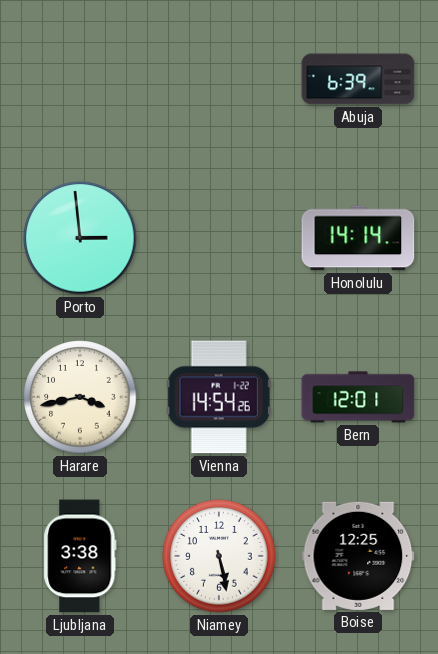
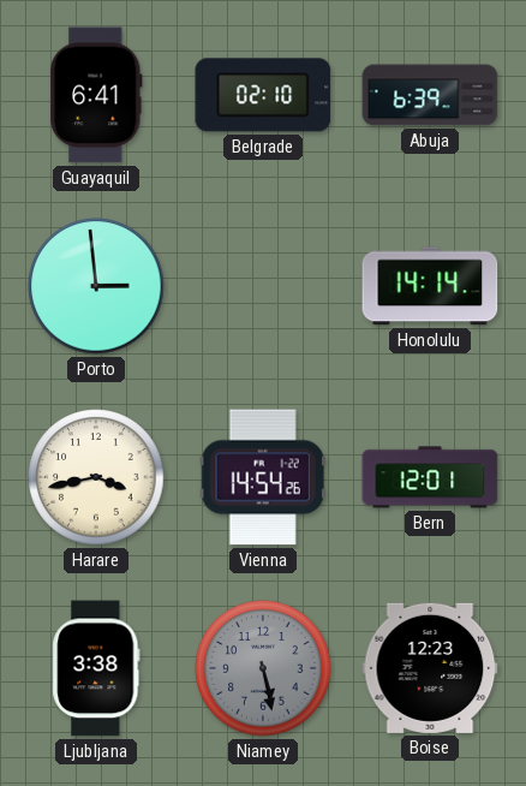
Guayaquil: none -> 6:41 (96, 95)
Belgrade: none -> 02:10 (263, 95)
Niamey dial: white -> grey (263, 668)
Boise: 12:25 -> 12:23 (430, 668)
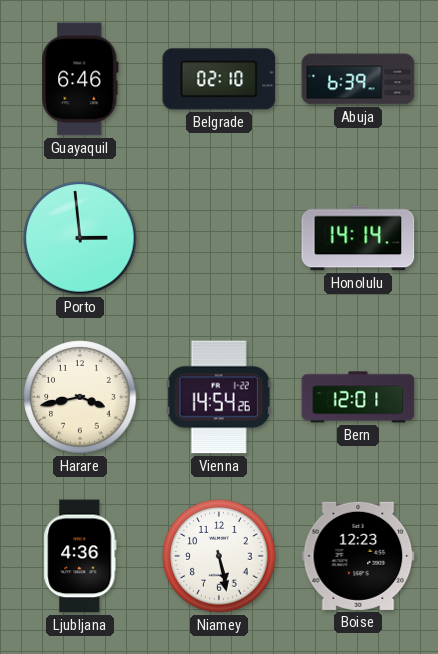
Guayaquil: 6:41 -> 6:46 (80, 79)
Ljubljana: 3:38 -> 4:36 (80, 556)
Niamey dial: grey -> white (219, 556)
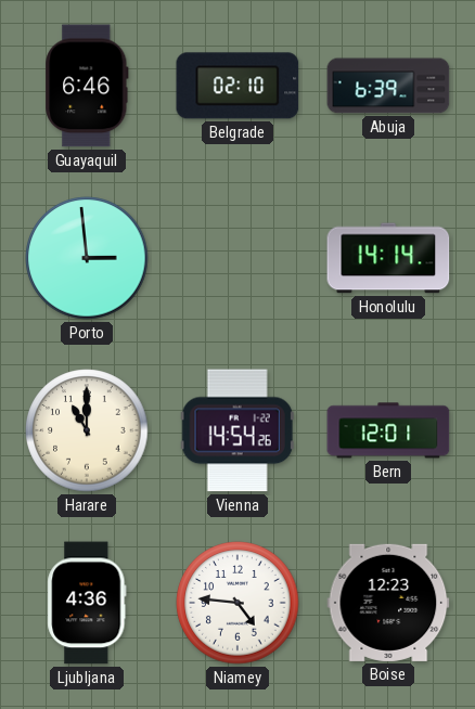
Harare: 3:43 -> 11:00 (87, 430)
Niamey: 5:28 -> 4:46 (237, 603)
